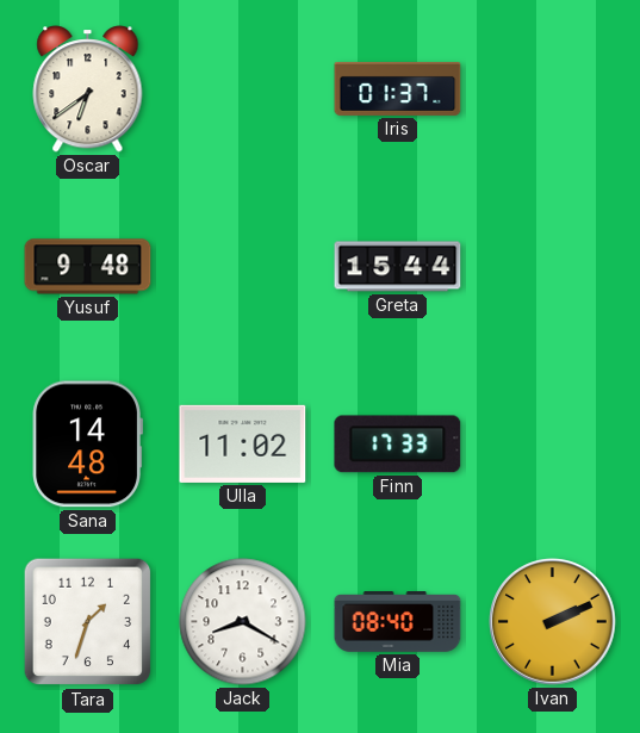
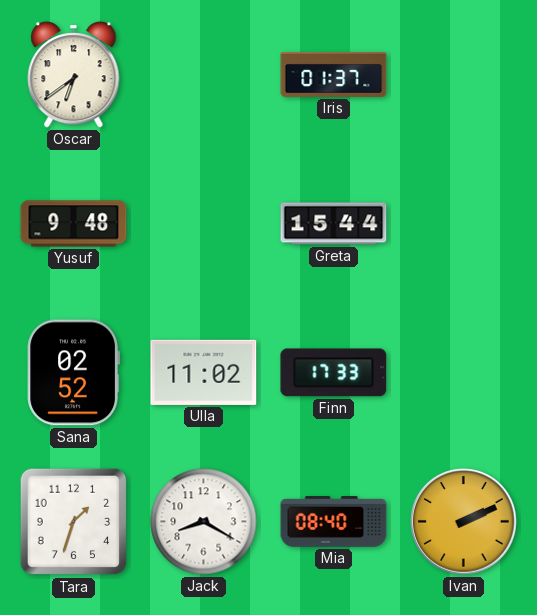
Sana: 14:48 -> 02:52 (73, 373)
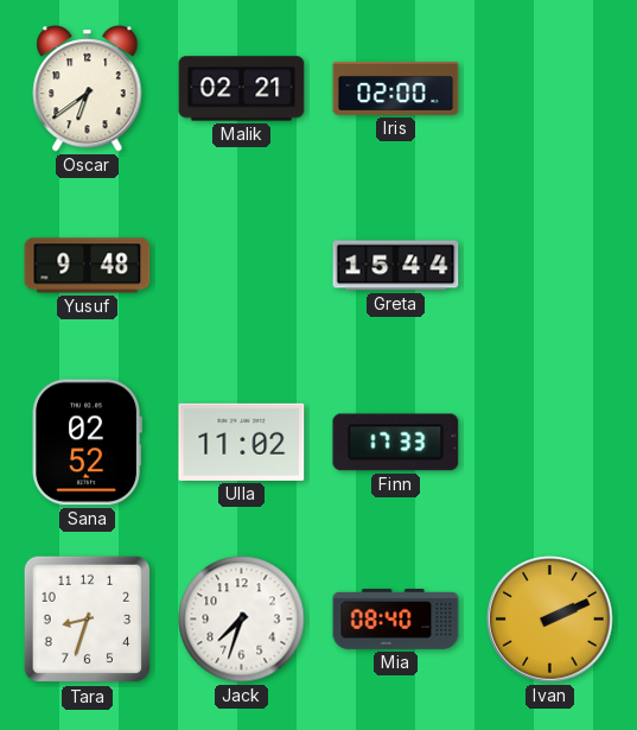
Malik: none -> 02:21 (242, 89)
Iris: 01:37 -> 02:00 (396, 88)
Tara: 1:33 -> 8:33 (88, 620)
Jack: 8:20 -> 7:33 (242, 620)
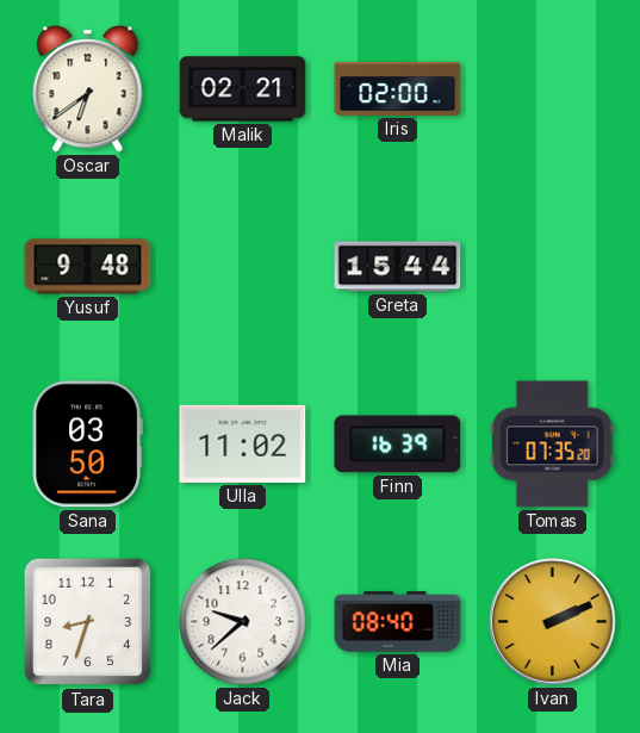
Sana: 02:52 -> 03:50 (87, 445)
Finn: 17:33 -> 16:39 (398, 445)
Tomas: none -> 07:35 (552, 445)
Jack: 7:33 -> 9:38 (243, 622)
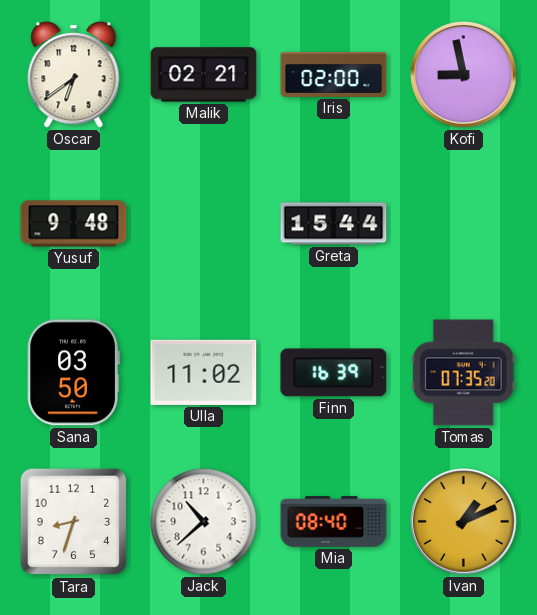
Kofi: none -> 8:58 (464, 75)
Jack: 9:38 -> 10:38 (204, 522)
Ivan: 2:11 -> 1:11 (464, 522)
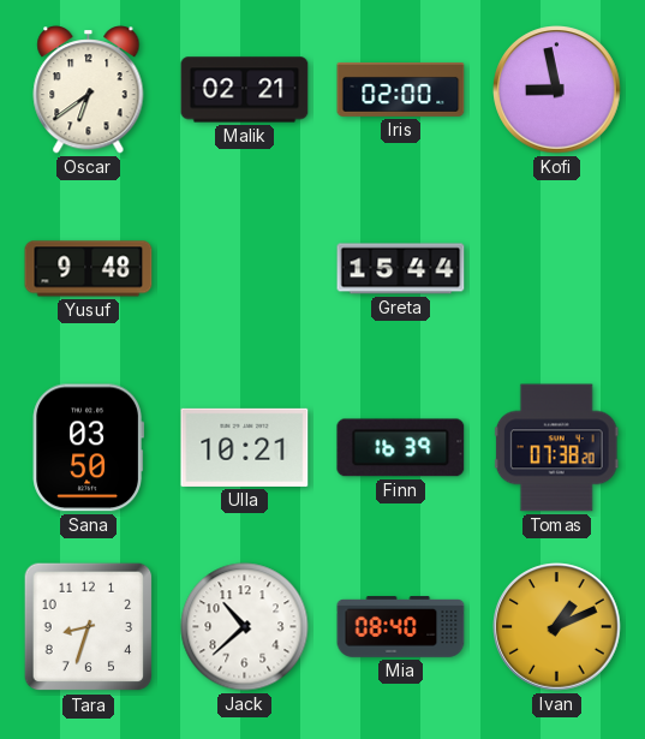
Ulla: 11:02 -> 10:21 (245, 447)
Tomas: 07:35 -> 07:38 (556, 448)
